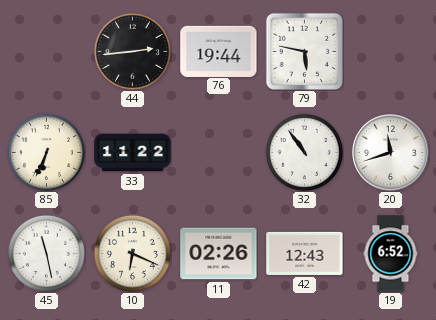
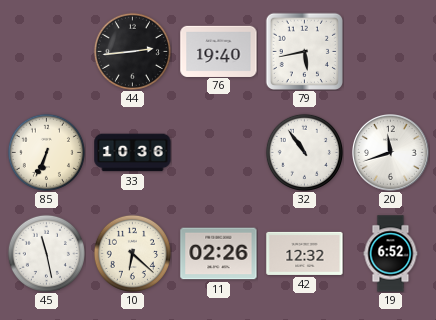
76: 19:44 -> 19:40 (219, 51)
79: 5:47 -> 5:43 (304, 51)
33: 11:22 -> 10:36 (133, 153)
10: 6:19 -> 6:22 (132, 253)
42: 12:43 -> 12:32 (305, 253)
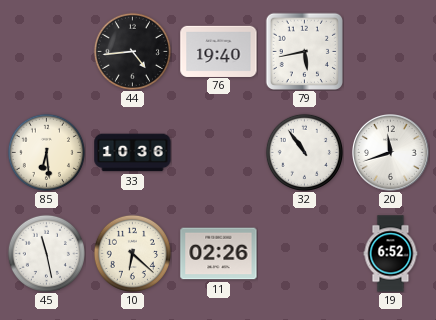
44: 2:44 -> 4:44 (132, 51)
85: 6:34 -> 6:29 (46, 152)
42: 12:32 -> none (305, 253)
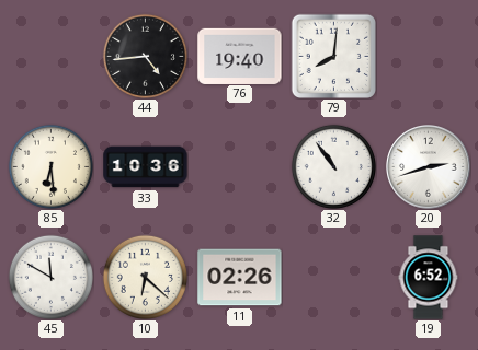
79: 5:43 -> 8:01 (333, 56)
20: 11:42 -> 2:42 (429, 167)
45: 11:28 -> 11:50 (50, 277)
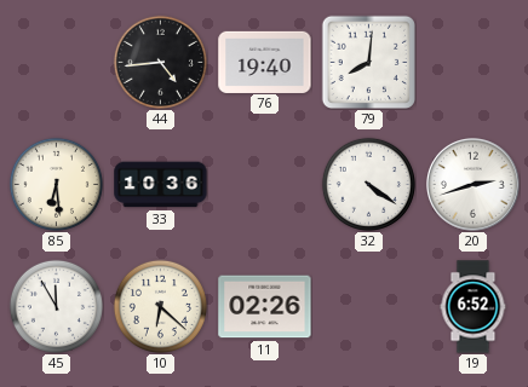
32: 10:54 -> 4:21 (368, 184)
45: 11:50 -> 11:55 (56, 306)
